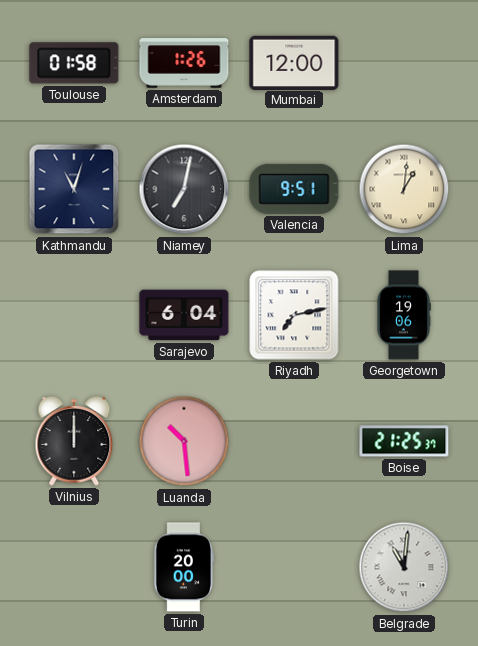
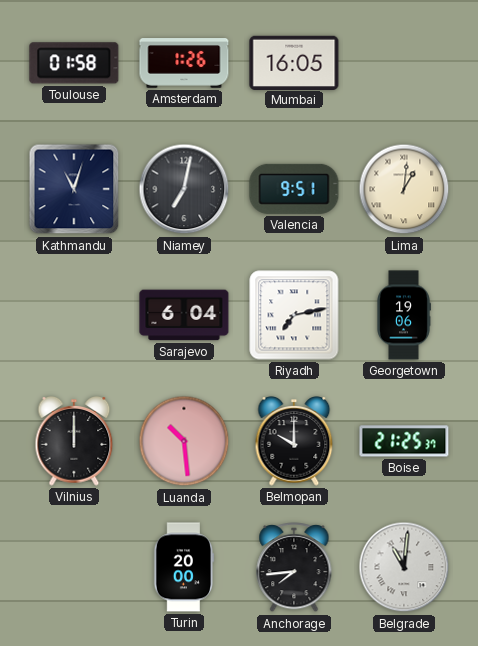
Mumbai: 12:00 -> 16:05 (294, 62)
Belmopan: none -> 10:00 (294, 442)
Anchorage: none -> 7:44 (294, 568)
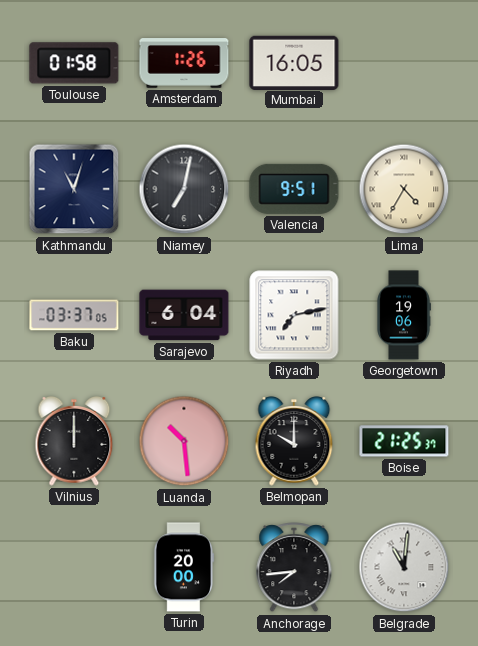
Lima: 1:01 -> 4:35 (404, 189)
Baku: none -> 03:37 (74, 315)
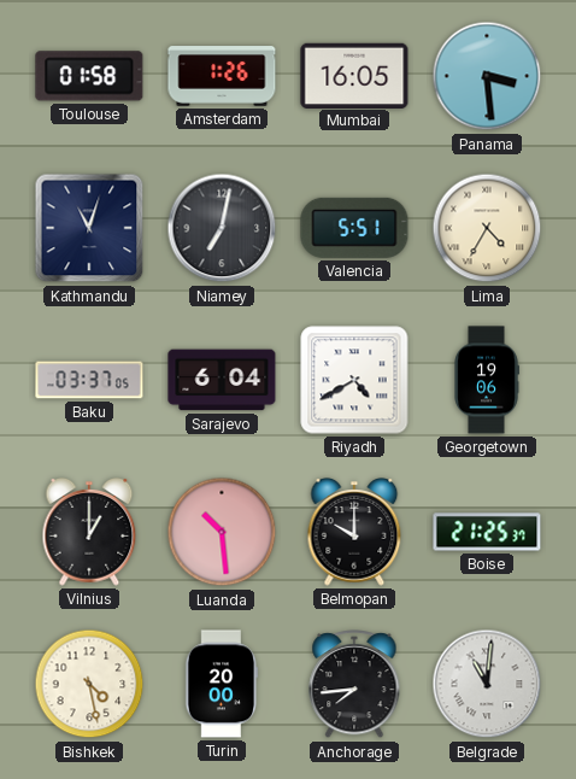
Panama: none -> 3:29 (487, 76)
Valencia: 9:51 -> 5:51 (354, 228)
Riyadh: 7:13 -> 4:40 (354, 380)
Vilnius: 12:00 -> 1:00 (89, 533)
Bishkek: none -> 4:28 (89, 684)
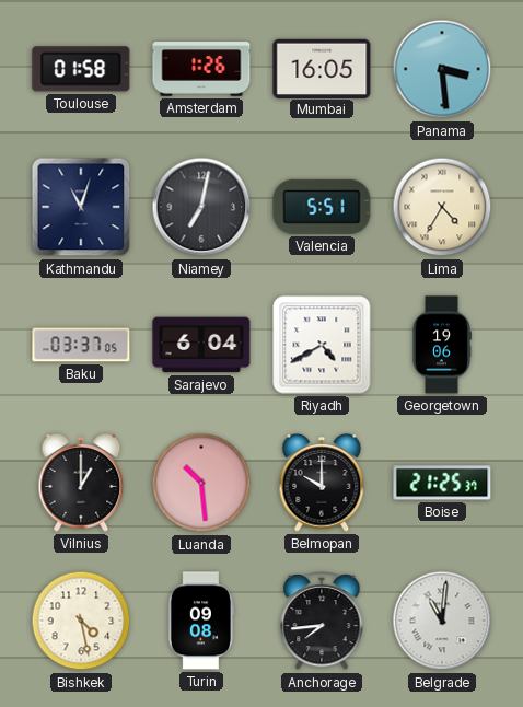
Turin: 20:00 -> 09:08 (201, 621)
